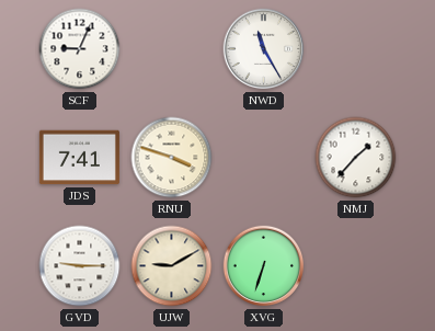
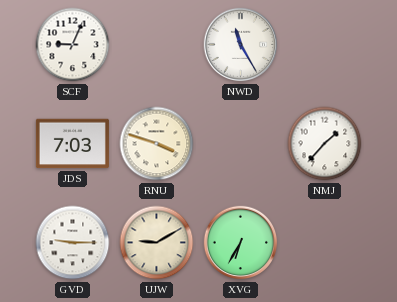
JDS: 7:41 -> 7:03 (72, 144)
XVG: 6:33 -> 6:35 (241, 243)
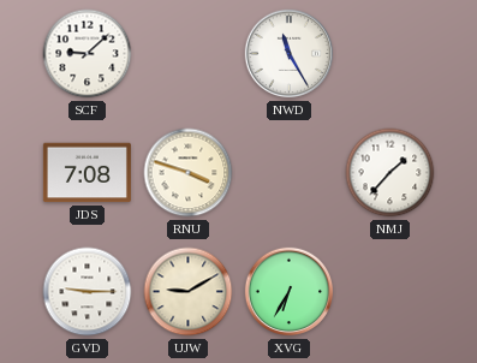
SCF: 9:04 -> 9:08 (88, 54)
JDS: 7:03 -> 7:08 (87, 173)
